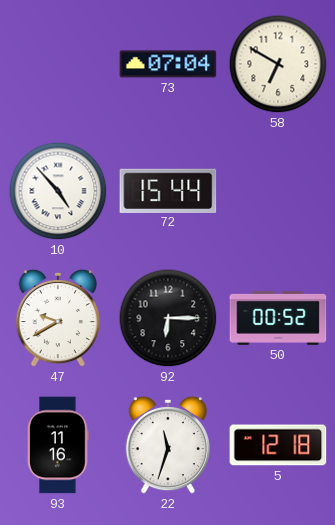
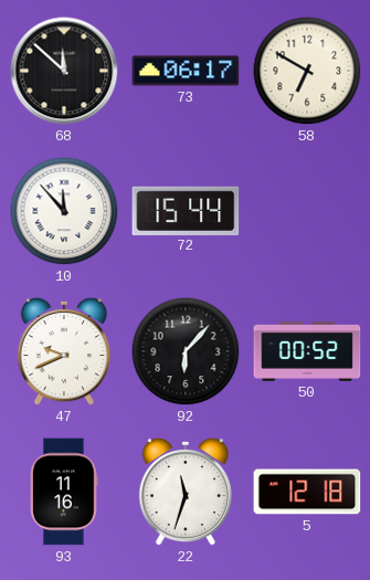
68: none -> 11:52 (64, 71)
73: 07:04 -> 06:17 (186, 71)
10: 4:53 -> 11:53 (64, 211)
47: 9:40 -> 9:41 (63, 351)
92: 6:15 -> 6:07 (186, 351)
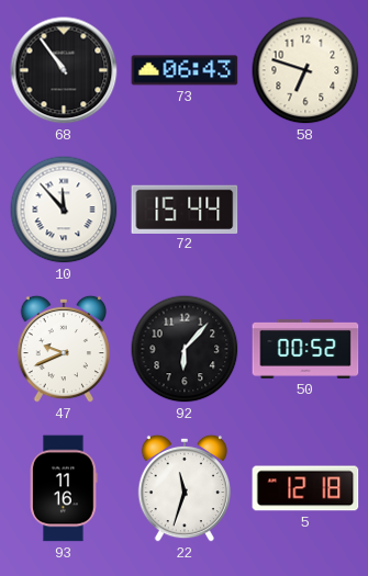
68: 11:52 -> 10:54 (64, 70)
73: 06:17 -> 06:43 (185, 70)
58: 6:50 -> 6:48 (305, 70)
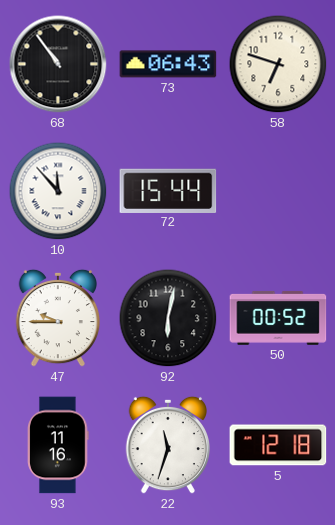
47: 9:41 -> 9:45 (57, 318)
92: 6:07 -> 6:02 (168, 318)
